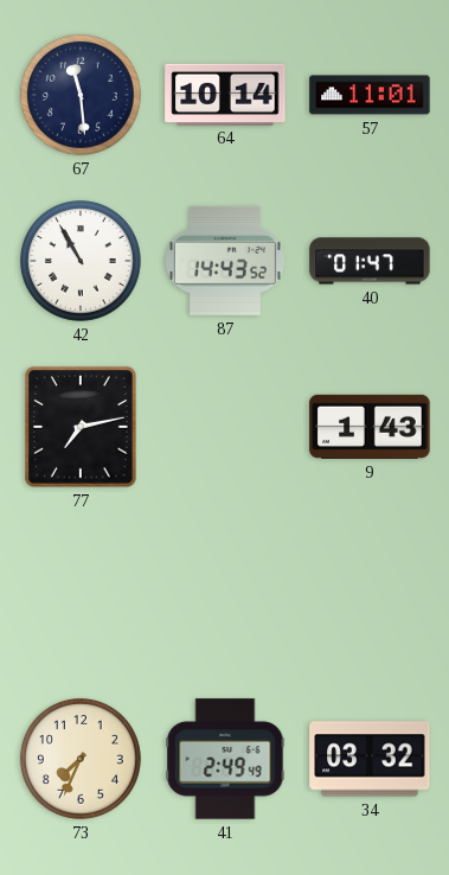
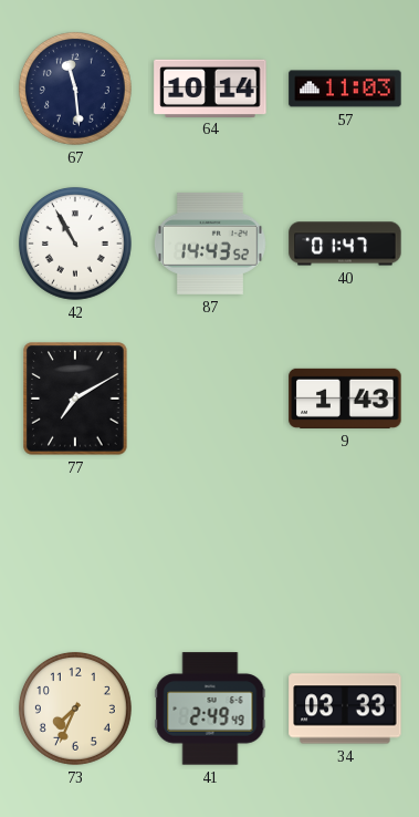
57: 11:01 -> 11:03 (345, 89)
77: 7:13 -> 7:10 (75, 399)
34: 03:32 -> 03:33 (345, 709)
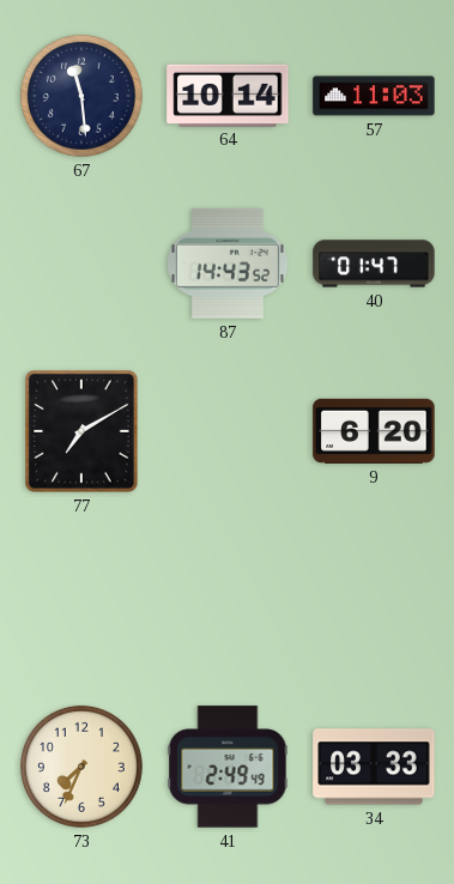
42: 10:55 -> none (75, 244)
9: 1:43 -> 6:20 (374, 431)
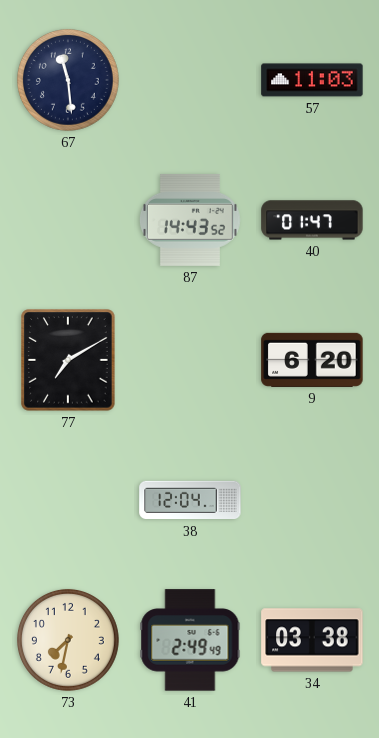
64: 10:14 -> none (228, 95)
38: none -> 12:04 (190, 500)
73: 7:34 -> 7:32 (68, 640)
34: 03:33 -> 03:38 (312, 640)
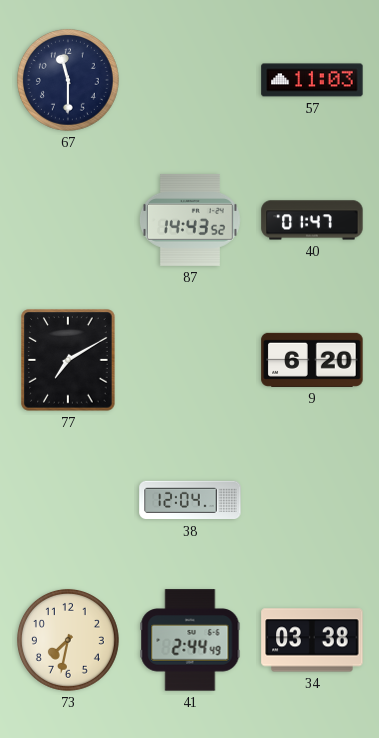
67: 11:29 -> 11:30 (68, 80)
41: 2:49 -> 2:44 (190, 640)
